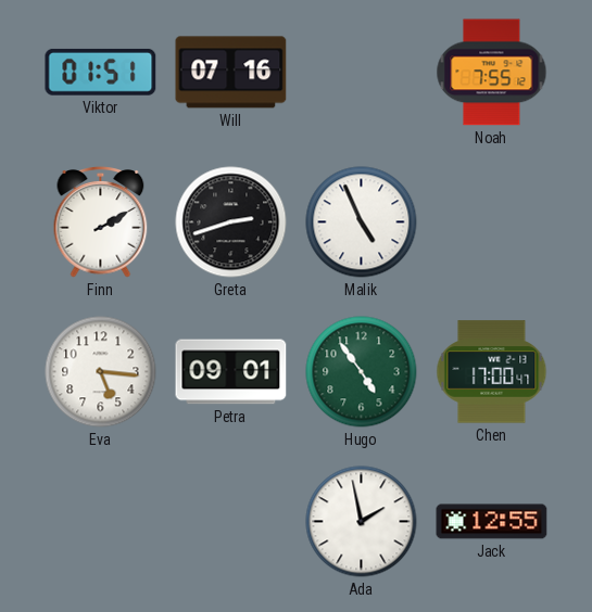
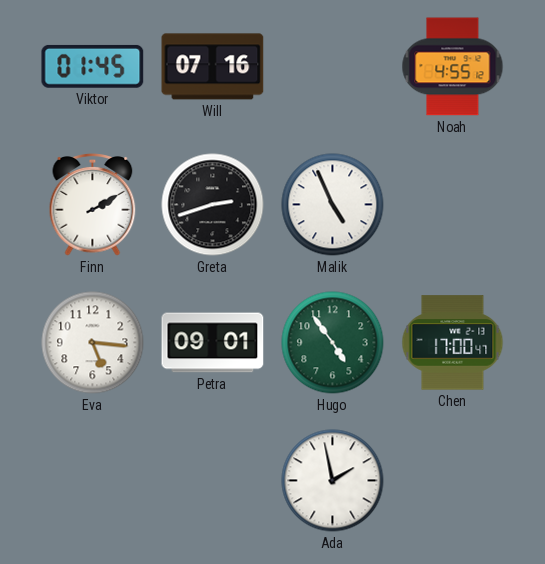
Viktor: 01:51 -> 01:45 (93, 66)
Noah: 7:55 -> 4:55 (453, 67)
Jack: 12:55 -> none (492, 522)
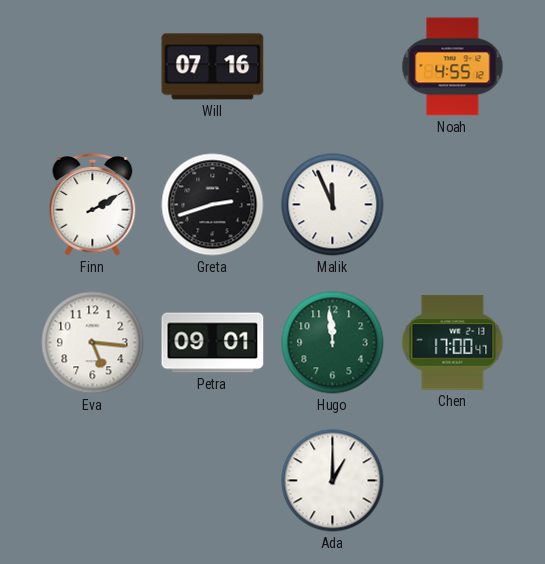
Viktor: 01:45 -> none (93, 66)
Malik: 4:56 -> 11:56 (333, 205)
Hugo: 4:54 -> 11:59 (333, 343)
Ada: 1:58 -> 1:00 (333, 481)
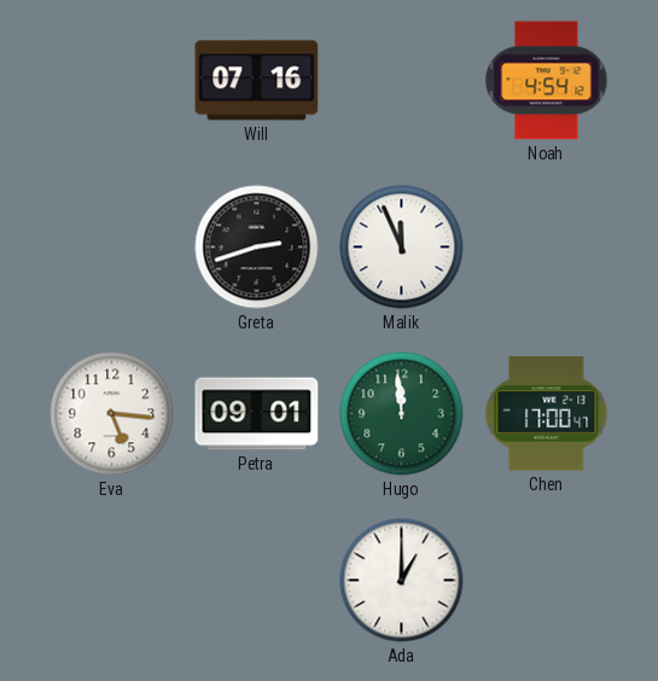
Noah: 4:55 -> 4:54 (547, 81)
Finn: 2:10 -> none (93, 205)
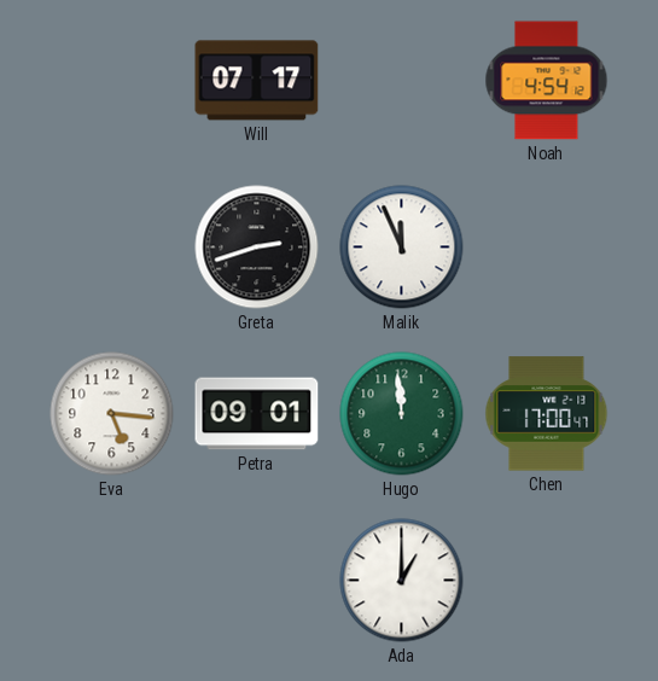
Will: 07:16 -> 07:17 (257, 81)
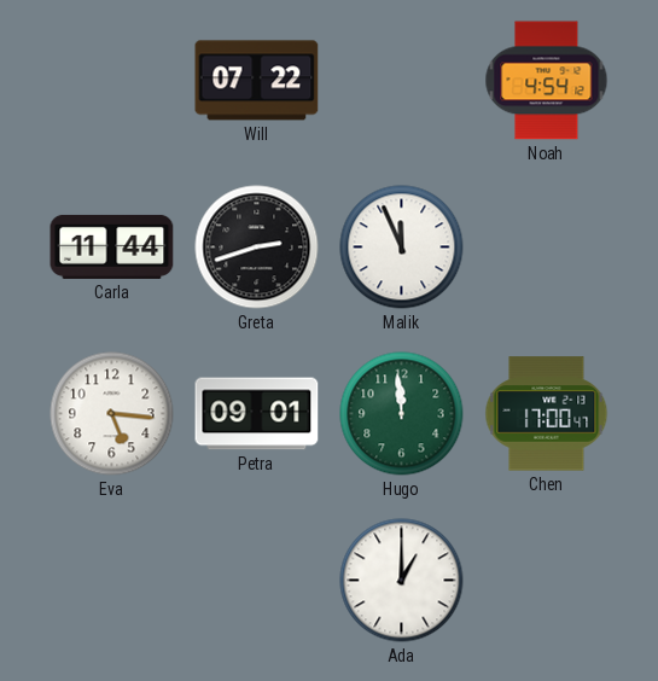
Will: 07:17 -> 07:22 (257, 81)
Carla: none -> 11:44 (112, 246)
